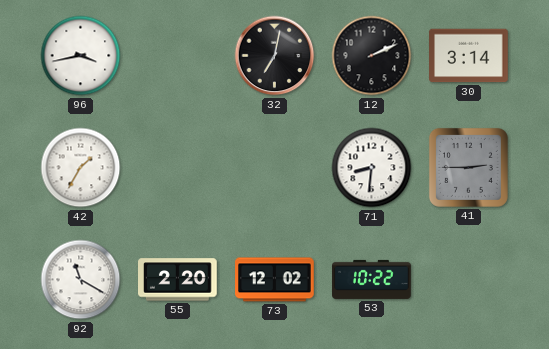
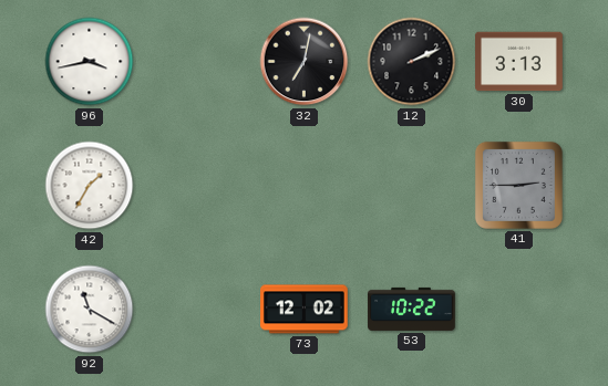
30: 3:14 -> 3:13 (519, 62)
71: 8:31 -> none (372, 168)
55: 2:20 -> none (178, 280)
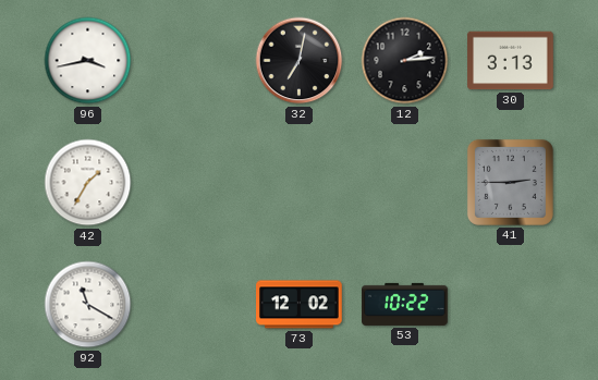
12: 2:11 -> 2:14 (405, 61)
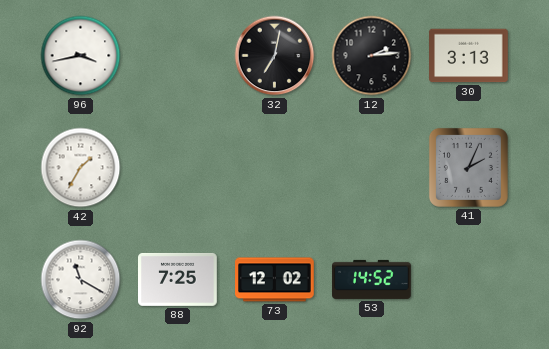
41: 2:45 -> 2:04 (468, 167)
88: none -> 7:25 (178, 279)
53: 10:22 -> 14:52 (372, 279)
